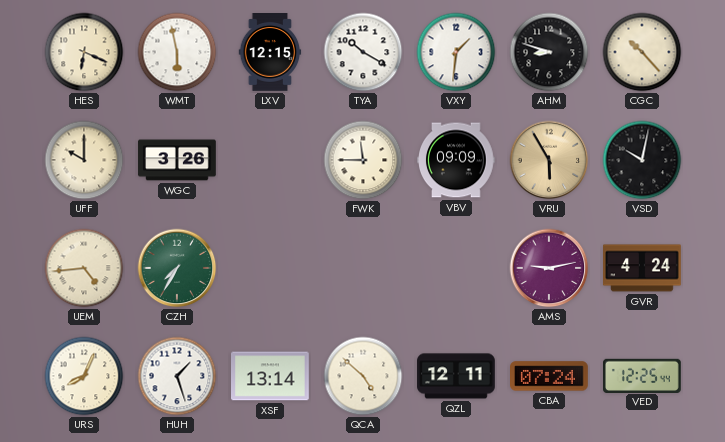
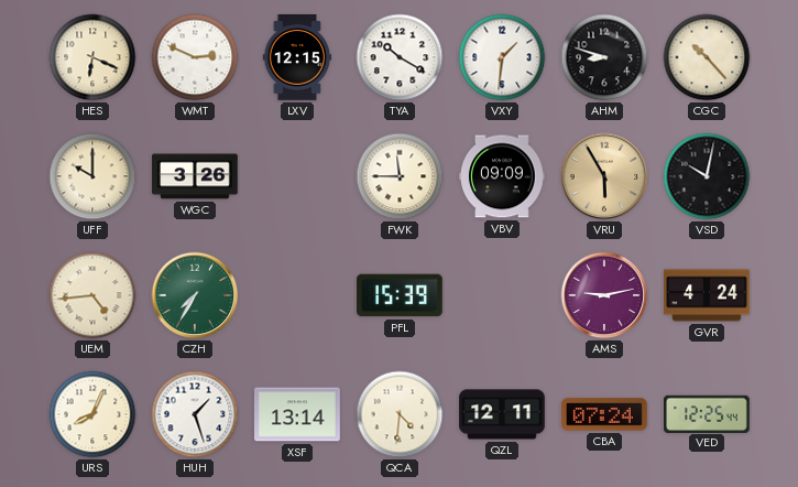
WMT: 5:58 -> 2:49 (195, 57)
PFL: none -> 15:39 (401, 295)
QCA: 4:52 -> 4:31 (400, 414)
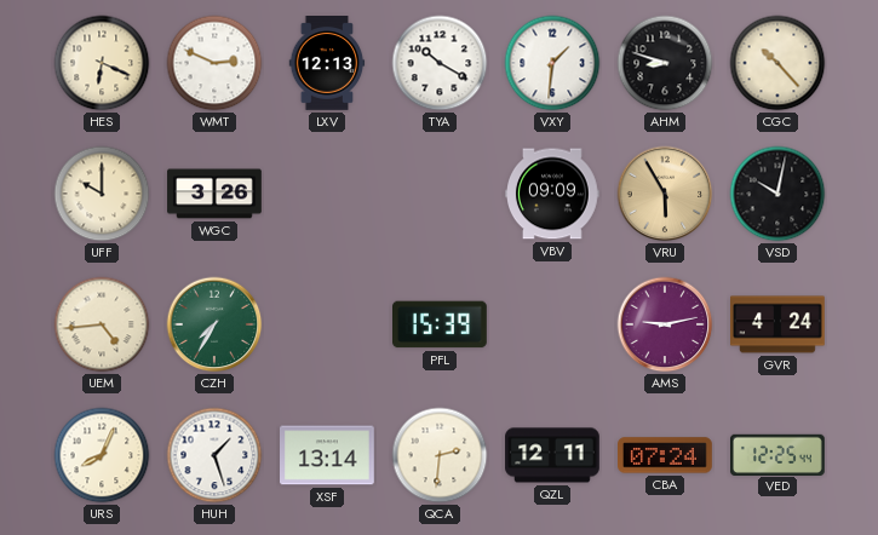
LXV: 12:15 -> 12:13 (327, 64)
FWK: 11:45 -> none (400, 176)
QCA: 4:31 -> 2:31 (440, 455)
